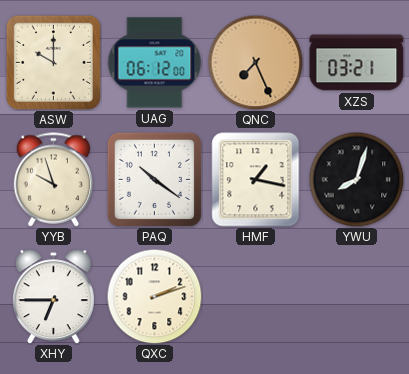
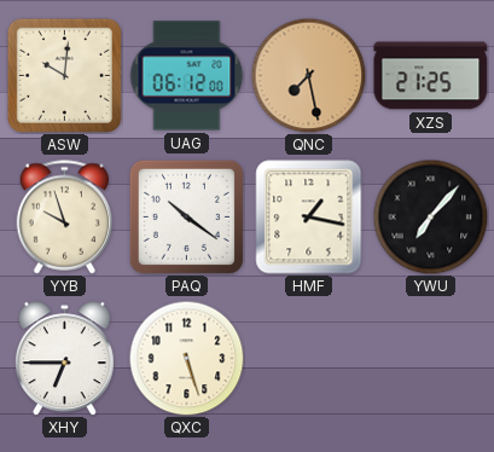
ASW: 10:00 -> 10:01 (64, 75)
QNC: 7:26 -> 7:28 (308, 75)
XZS: 03:21 -> 21:25 (431, 76)
YWU: 8:03 -> 7:07 (430, 216)
QXC: 2:12 -> 5:27 (186, 358)
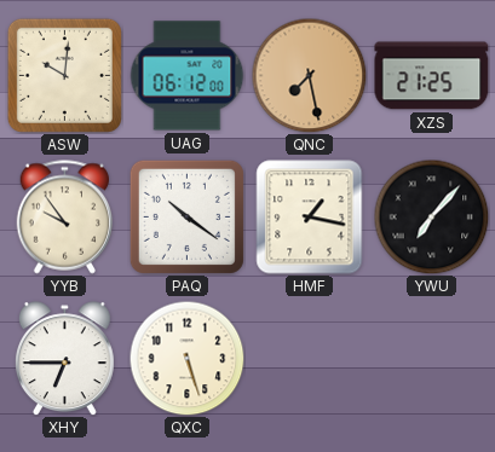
YYB: 9:57 -> 9:54 (65, 218)
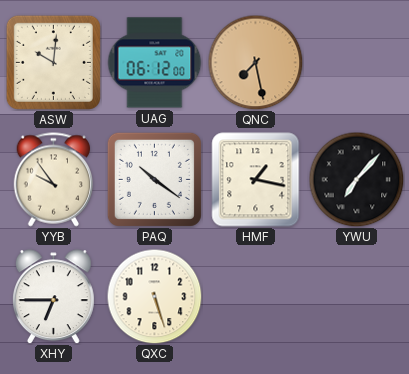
XZS: 21:25 -> none (432, 76)
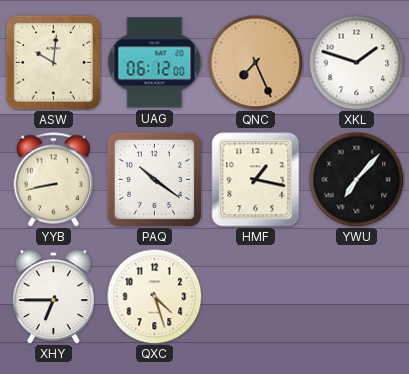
QNC: 7:28 -> 7:26 (255, 62)
XKL: none -> 1:48 (356, 62)
YYB: 9:54 -> 8:43 (54, 180)
QXC: 5:27 -> 4:27 (154, 296)
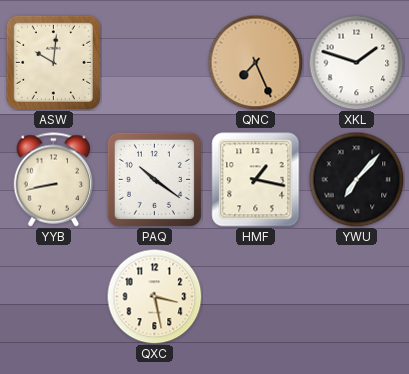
UAG: 06:12 -> none (154, 63)
XHY: 6:45 -> none (53, 297)
QXC: 4:27 -> 3:28 (154, 296)
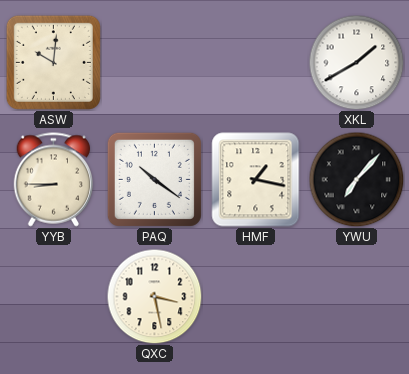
QNC: 7:26 -> none (255, 62)
XKL: 1:48 -> 1:40 (356, 62)
YYB: 8:43 -> 8:45 (54, 180)
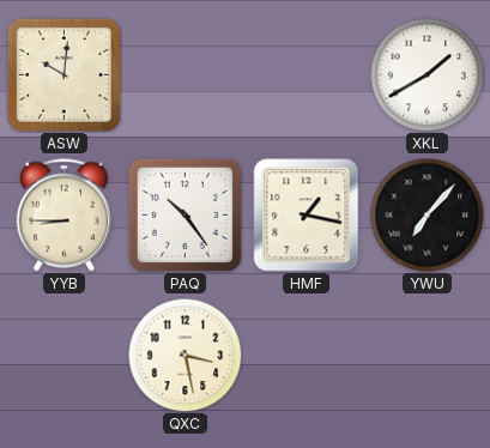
PAQ: 10:21 -> 10:24 (184, 214)
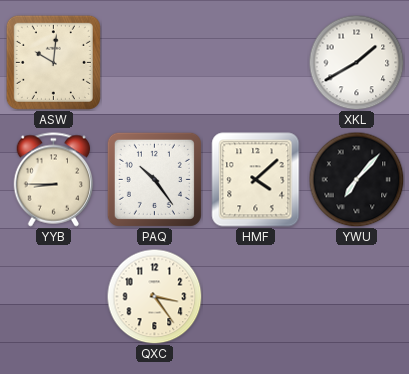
HMF: 1:17 -> 4:08 (256, 180)
QXC: 3:28 -> 3:24 (154, 296)
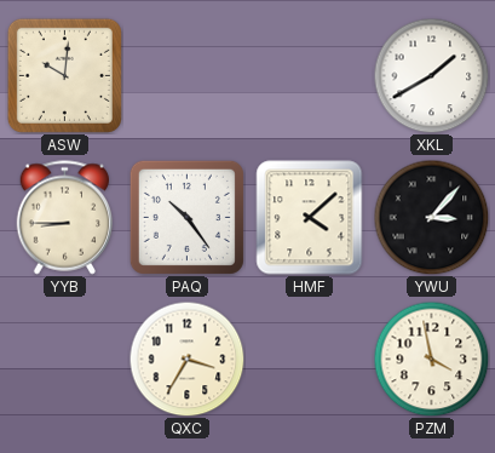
YWU: 7:07 -> 3:07 (431, 217)
QXC: 3:24 -> 3:35 (186, 359)
PZM: none -> 3:58 (431, 359)
